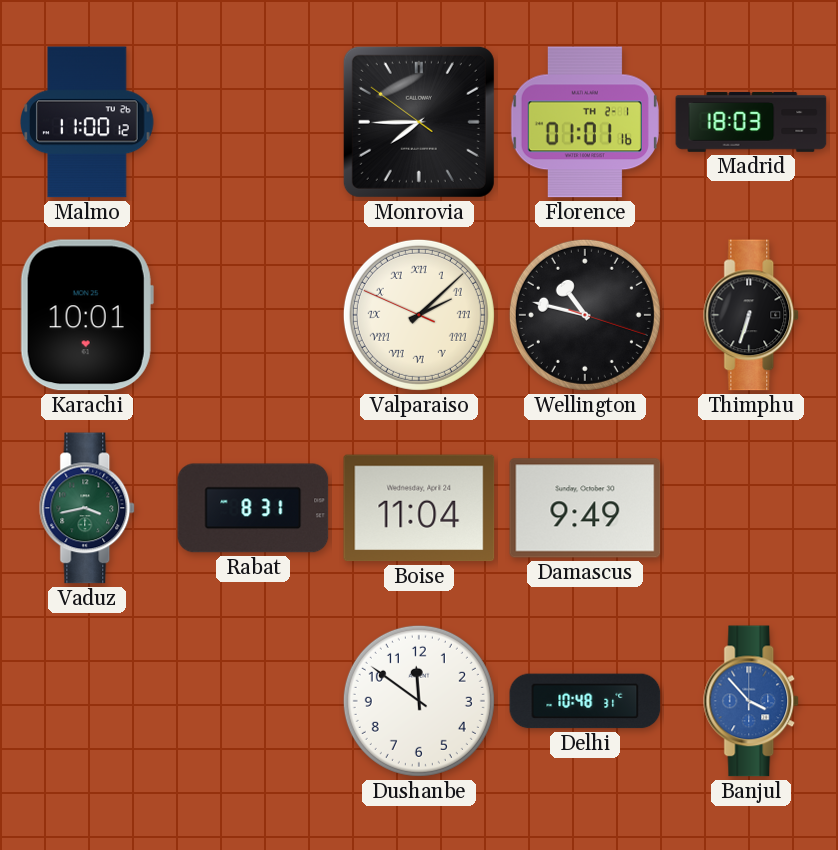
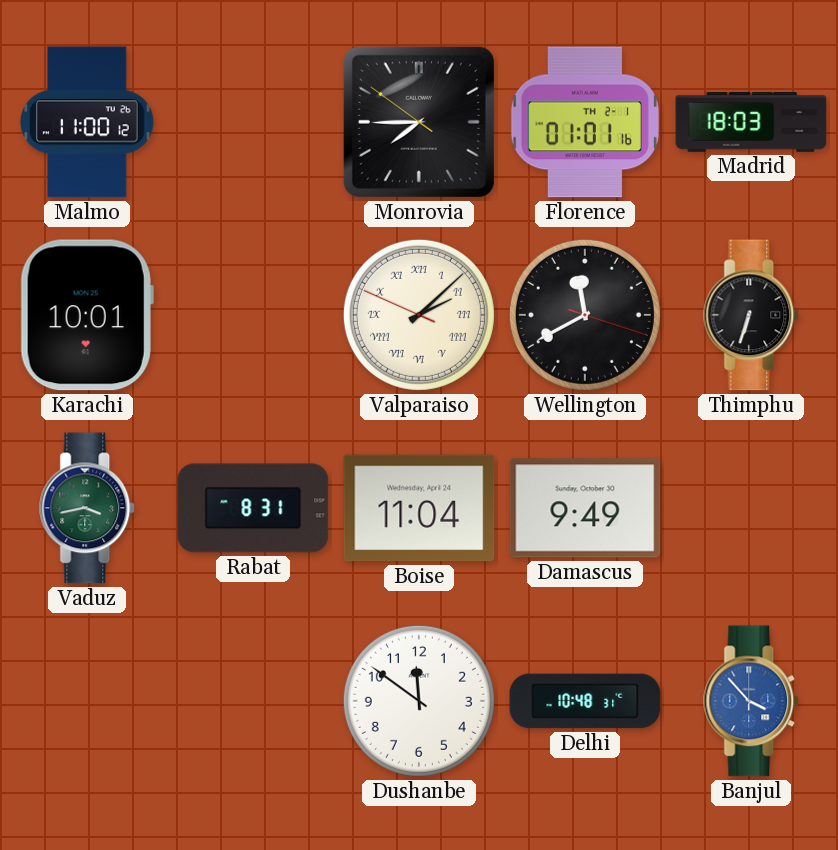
Wellington: 10:47 -> 11:40 (585, 315)
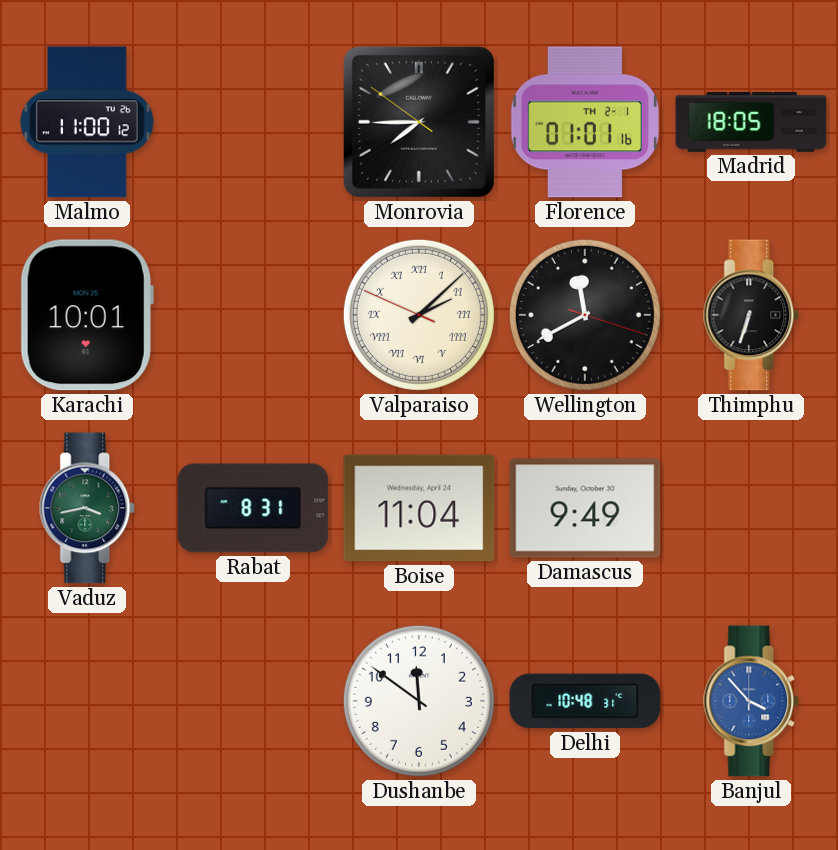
Madrid: 18:03 -> 18:05 (751, 123)
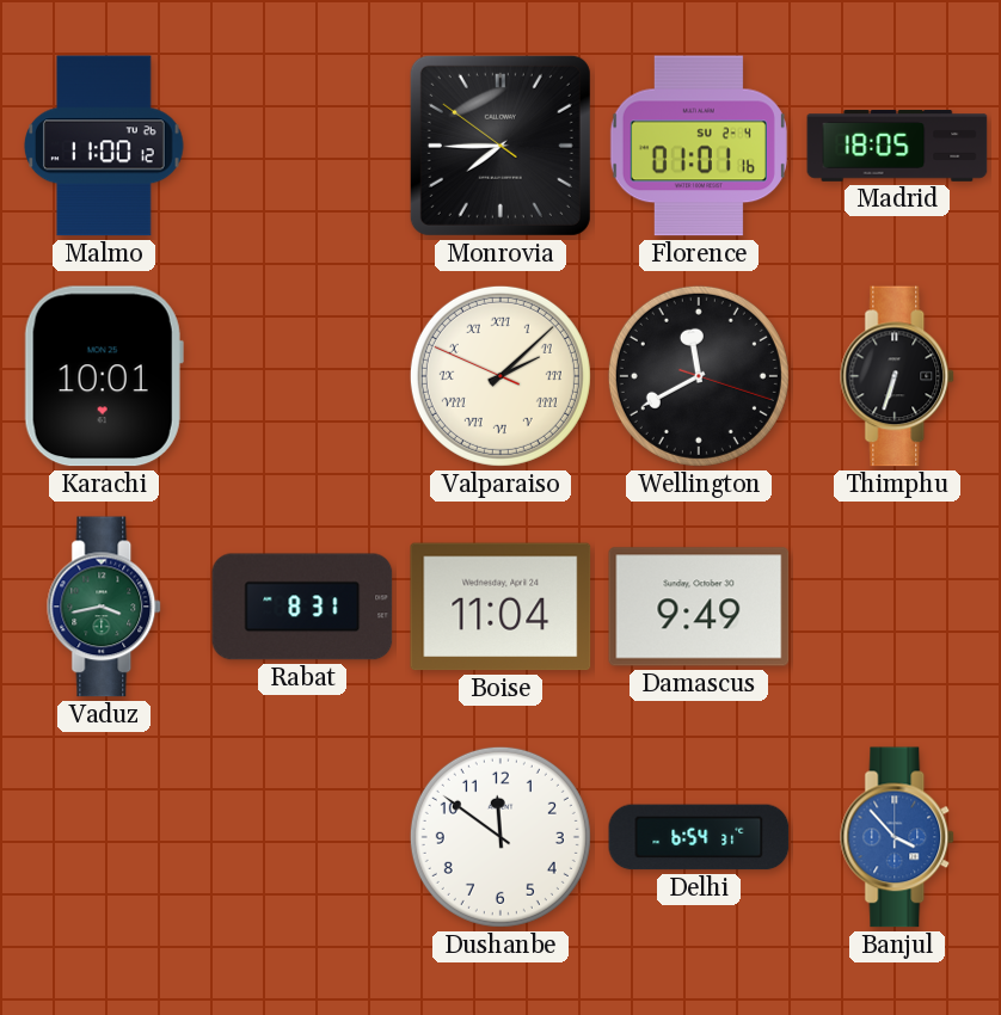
Florence date: TH 2-1 -> SU 2-4 (699, 146)
Delhi: 10:48 -> 6:54 (699, 837)
